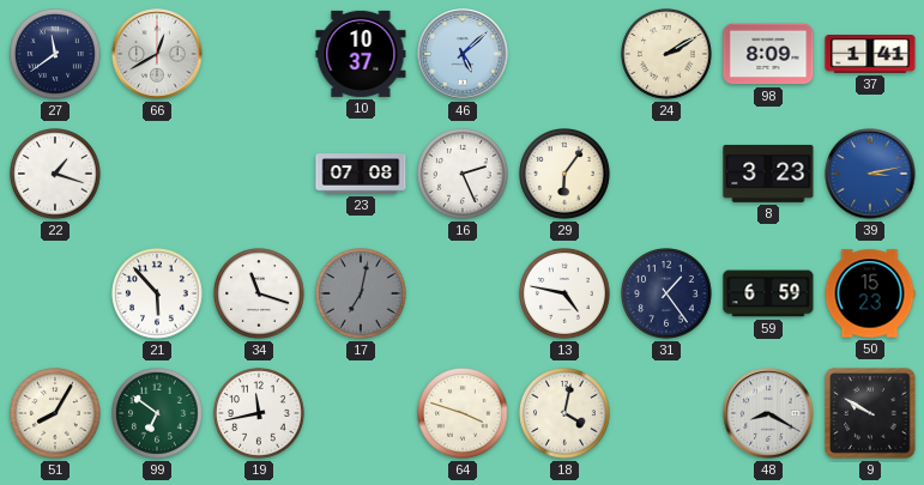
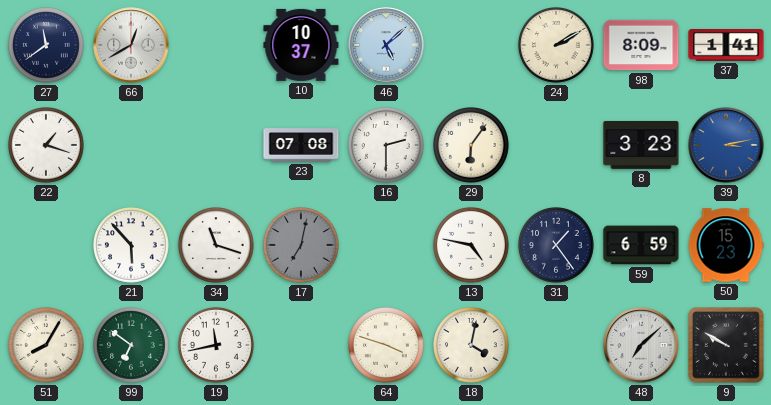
16: 2:26 -> 2:30 (387, 146)
48: 8:20 -> 7:08 (641, 345)
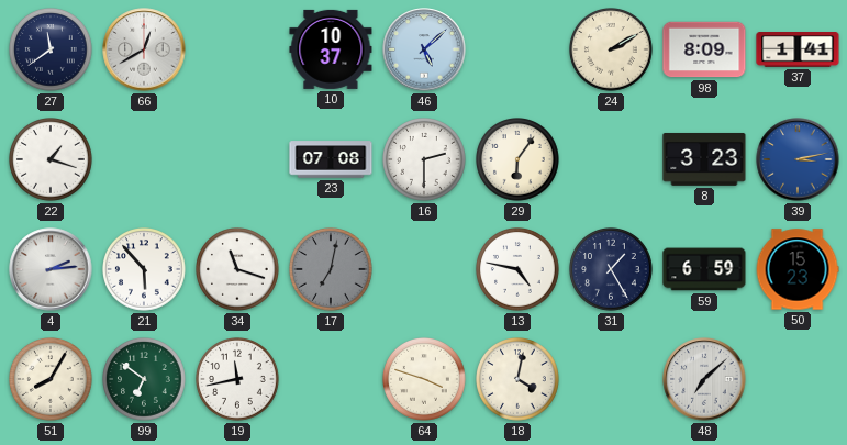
4: none -> 2:14 (51, 269)
31: 1:24 -> 1:25 (612, 270)
9: 9:50 -> none (726, 345)
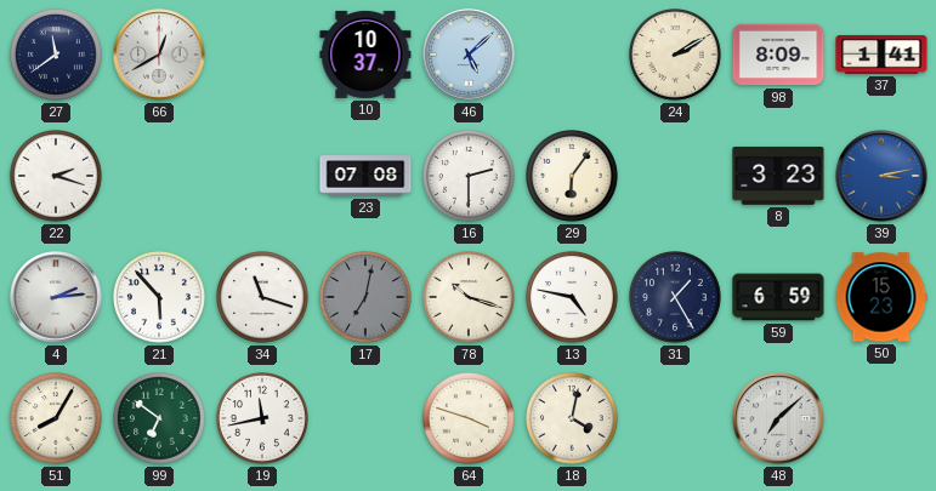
22: 1:18 -> 2:18 (57, 177)
78: none -> 10:18 (470, 298)
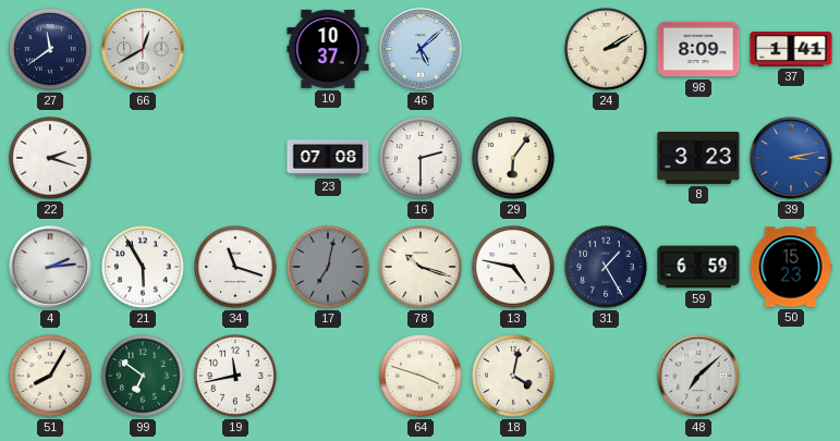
21: 5:53 -> 5:55 (144, 268)
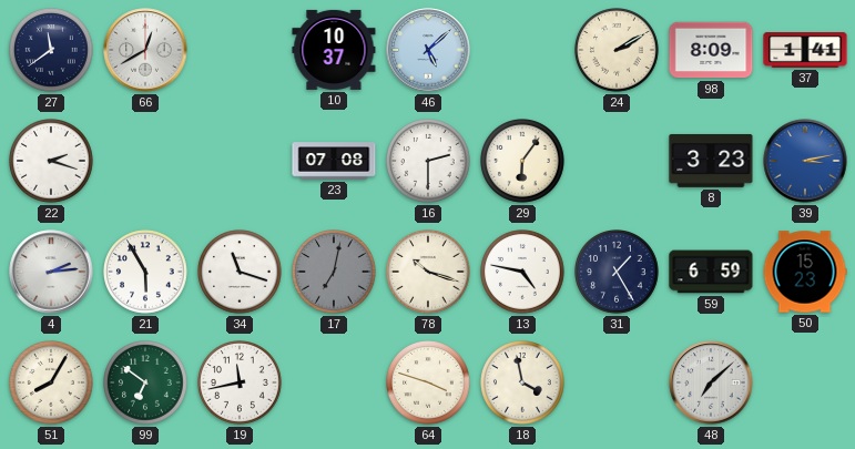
18: 4:02 -> 3:58 (523, 384)
